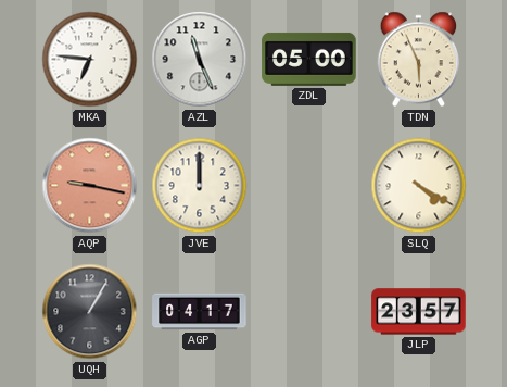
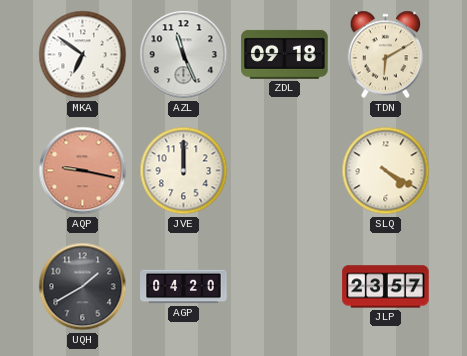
MKA: 6:46 -> 6:51 (83, 55)
ZDL: 05:00 -> 09:18 (285, 54)
TDN: 5:56 -> 6:10 (386, 55)
UQH: 1:05 -> 1:40 (83, 287)
AGP: 04:17 -> 04:20 (184, 287)
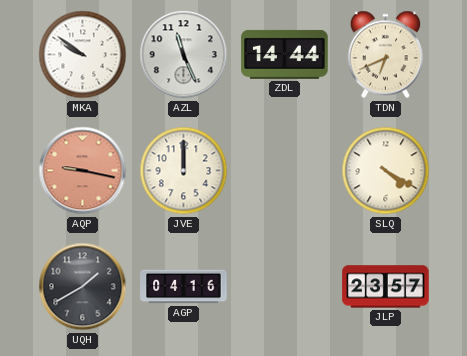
MKA: 6:51 -> 9:51 (83, 55)
ZDL: 09:18 -> 14:44 (285, 54)
TDN: 6:10 -> 6:41 (386, 55)
AGP: 04:20 -> 04:16 (184, 287)
